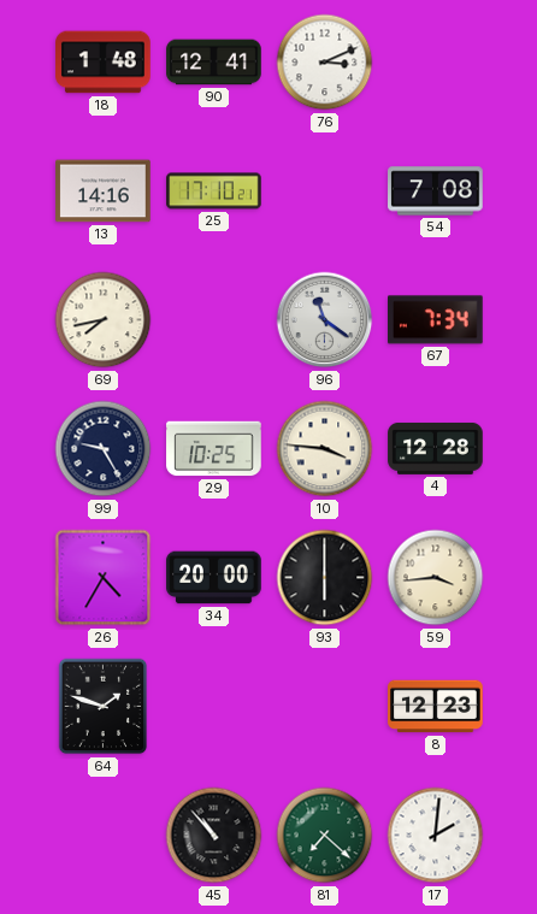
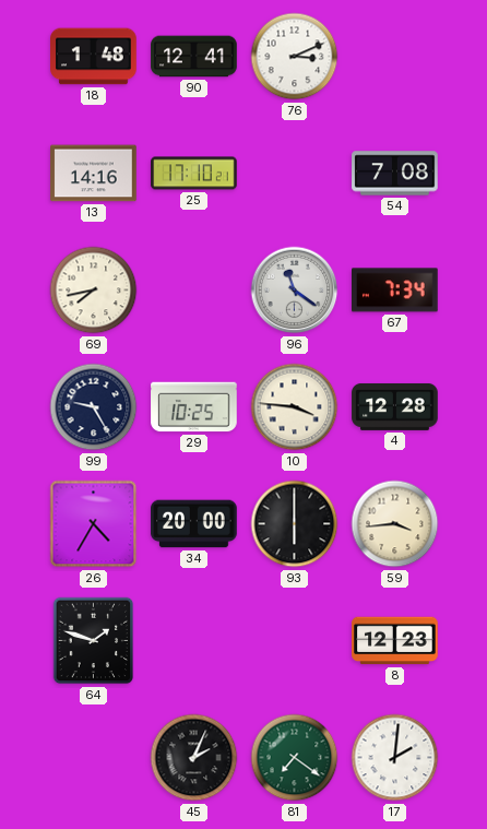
45: 10:53 -> 2:04 (194, 758)
81: 7:22 -> 7:21 (295, 758)
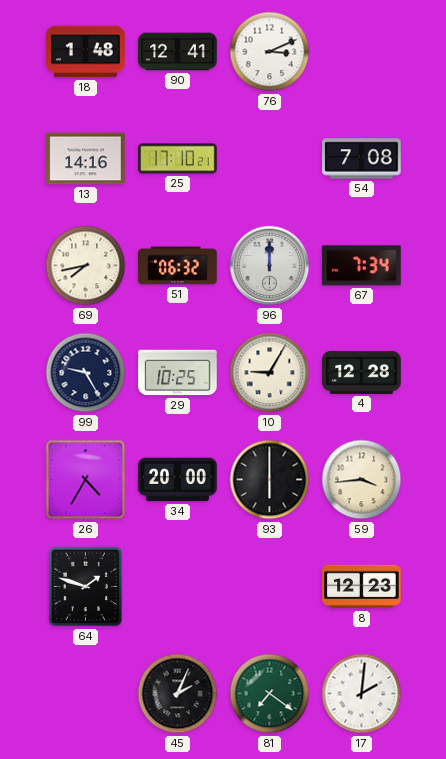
51: none -> 06:32 (178, 266)
96: 11:21 -> 12:00 (270, 266)
10: 3:46 -> 9:05 (270, 373)
